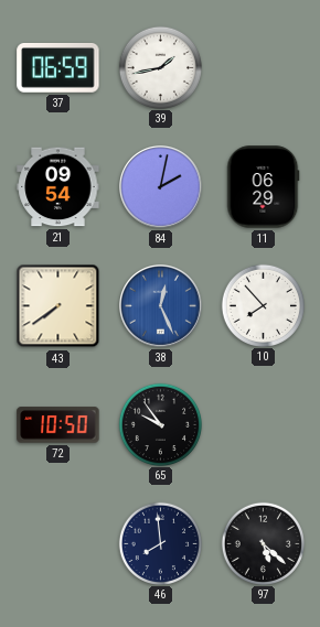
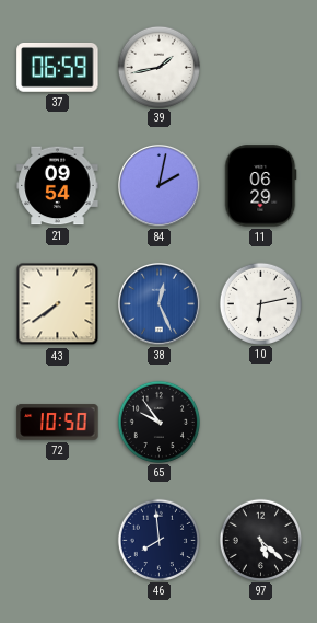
10: 7:53 -> 6:13 (260, 303)
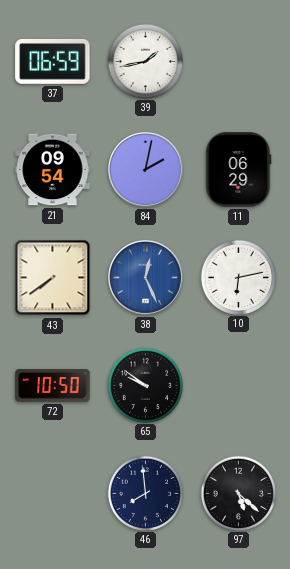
65: 9:54 -> 9:51 (145, 385)
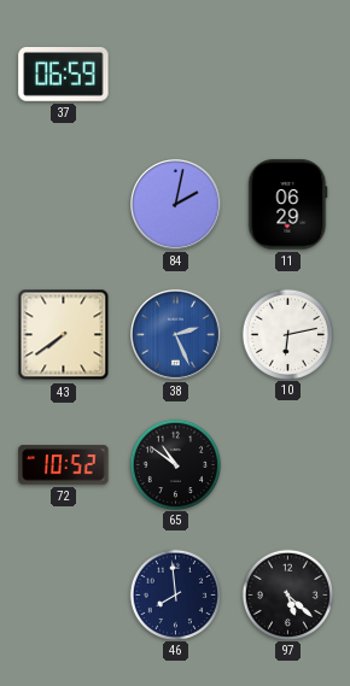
39: 1:43 -> none (145, 61)
21: 09:54 -> none (53, 170)
38: 12:26 -> 2:26 (176, 335)
72: 10:50 -> 10:52 (64, 465)
65: 9:51 -> 10:51 (175, 464)
